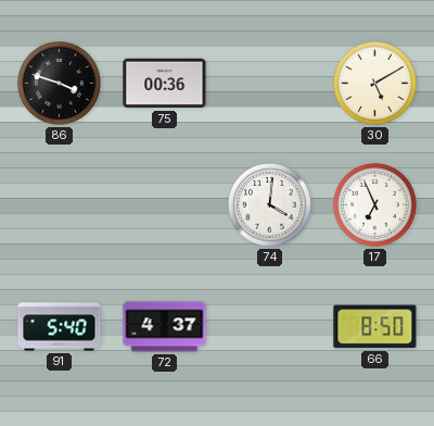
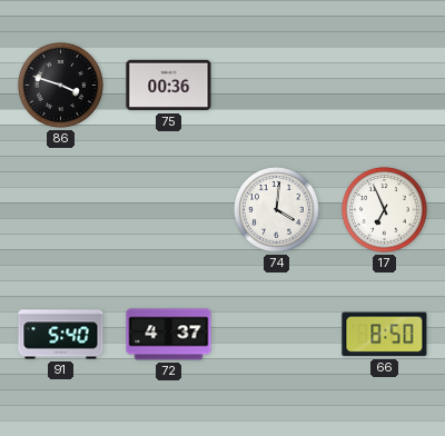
30: 5:10 -> none (374, 83)
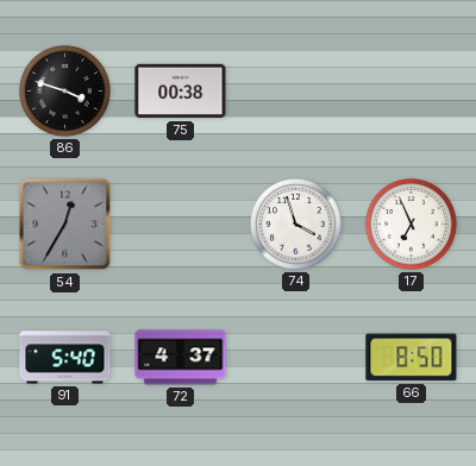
75: 00:36 -> 00:38 (181, 92)
54: none -> 12:35 (65, 225)
74: 4:01 -> 3:57 (295, 223)
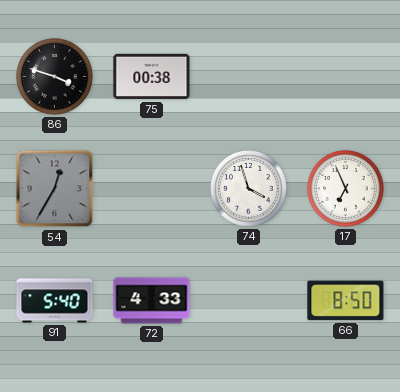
72: 4:37 -> 4:33 (152, 301)
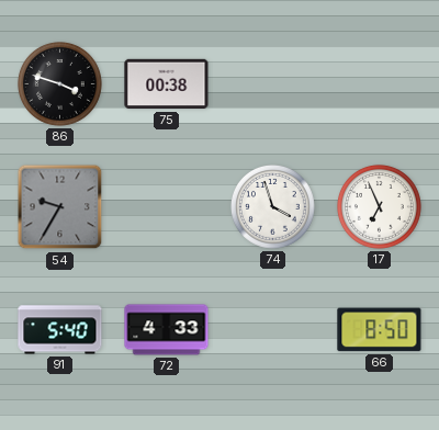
54: 12:35 -> 9:35 (60, 207)
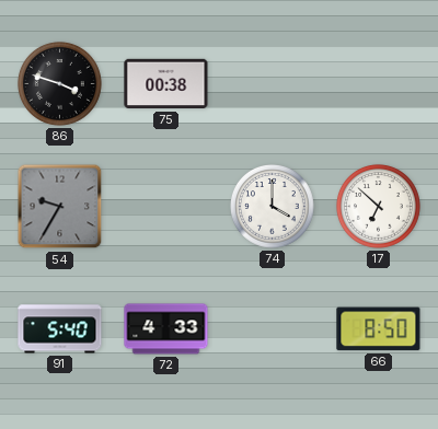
74: 3:57 -> 4:00 (272, 206)
17: 6:56 -> 6:52 (378, 206)
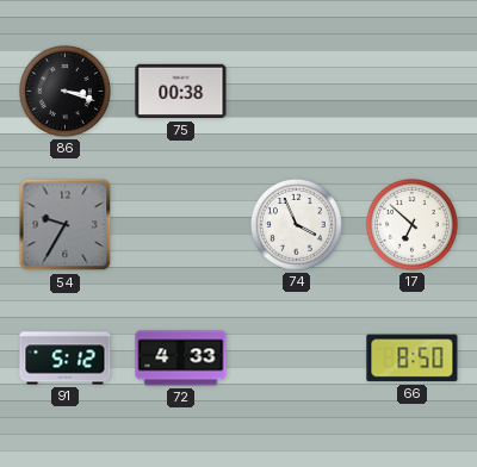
86: 3:48 -> 3:18 (64, 91)
74: 4:00 -> 3:56 (296, 224)
91: 5:40 -> 5:12 (66, 359)
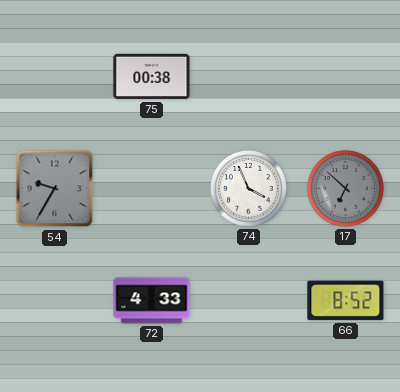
86: 3:18 -> none (64, 91)
17 dial: white -> grey (345, 188)
91: 5:12 -> none (66, 359)
66: 8:50 -> 8:52 (346, 301)
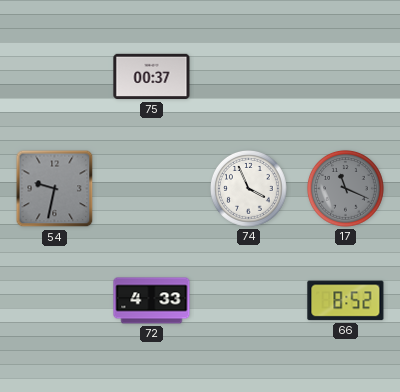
75: 00:38 -> 00:37 (152, 77)
54: 9:35 -> 9:32 (55, 189)
17: 6:52 -> 11:19 (345, 188)
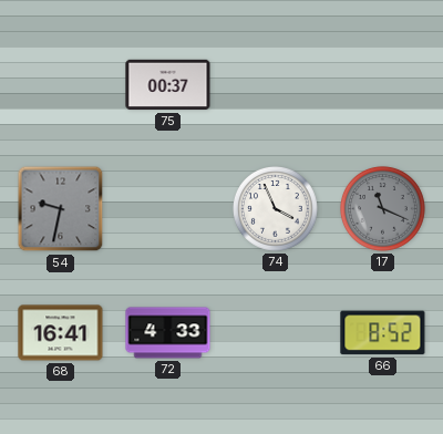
68: none -> 16:41 (61, 333)
